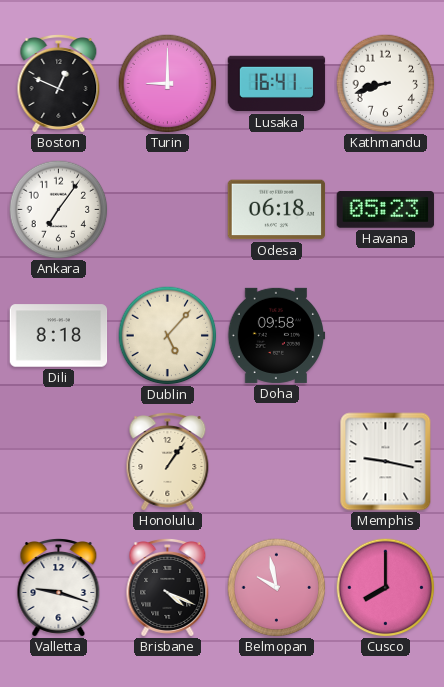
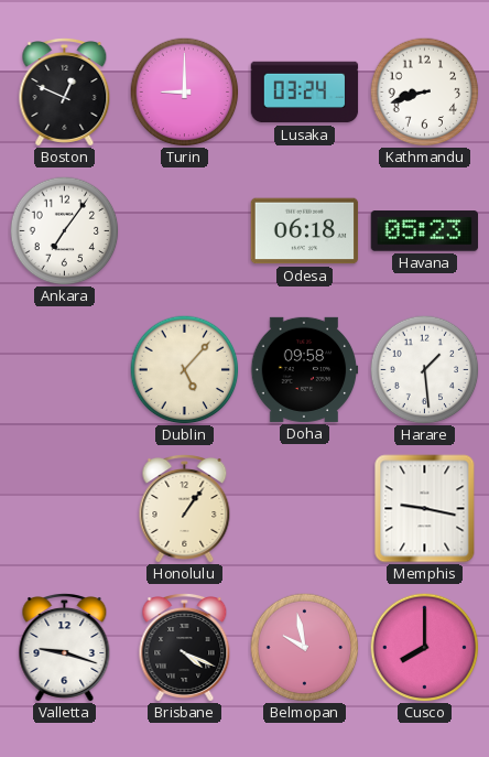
Lusaka: 16:41 -> 03:24 (305, 93)
Dili: 8:18 -> none (59, 336)
Harare: none -> 1:29 (425, 370)
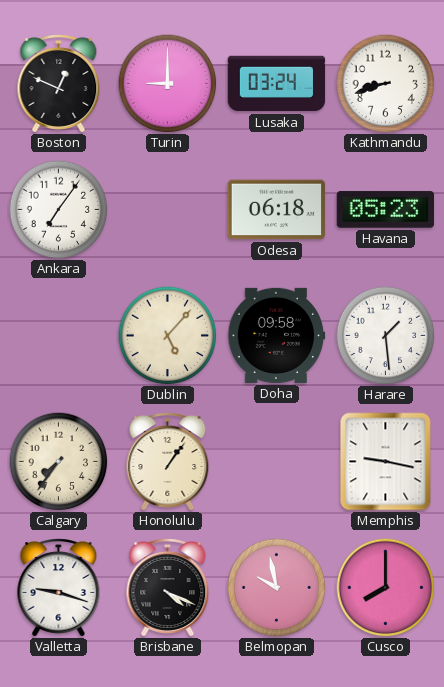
Calgary: none -> 7:36 (59, 462)
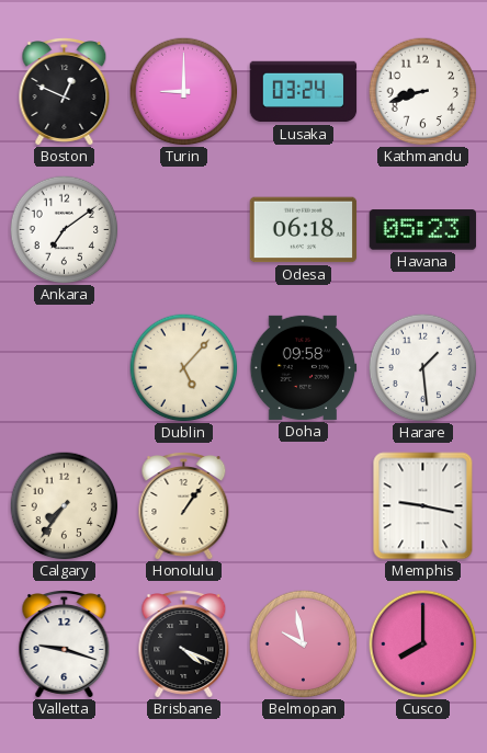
Ankara: 7:06 -> 7:09 (65, 230)
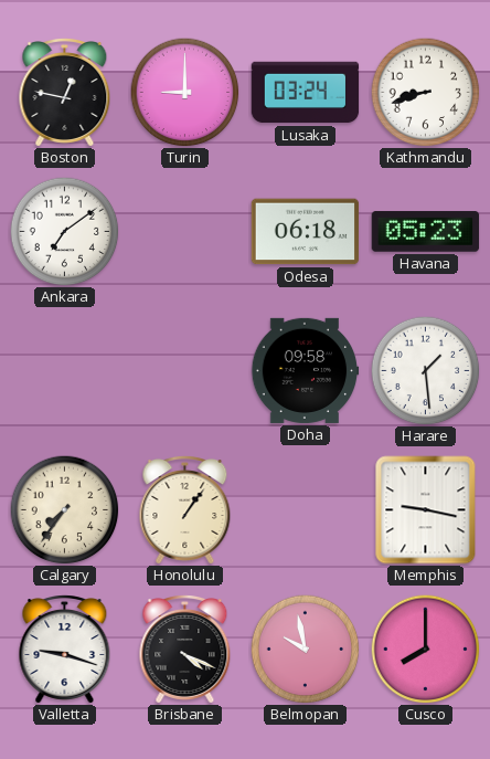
Boston: 12:49 -> 12:47 (65, 93)
Dublin: 5:07 -> none (184, 368)
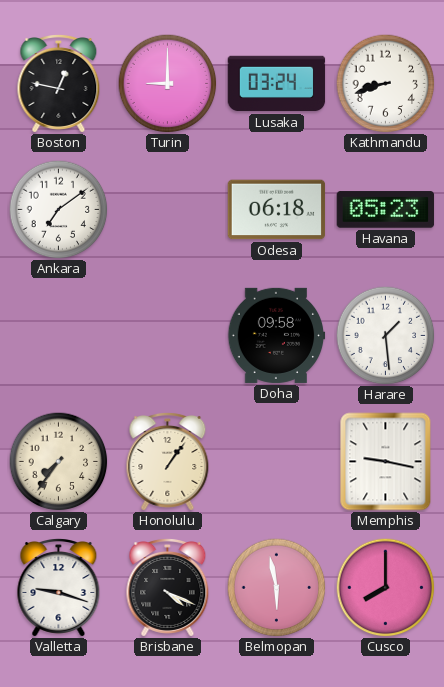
Belmopan: 9:58 -> 5:58 (277, 588)
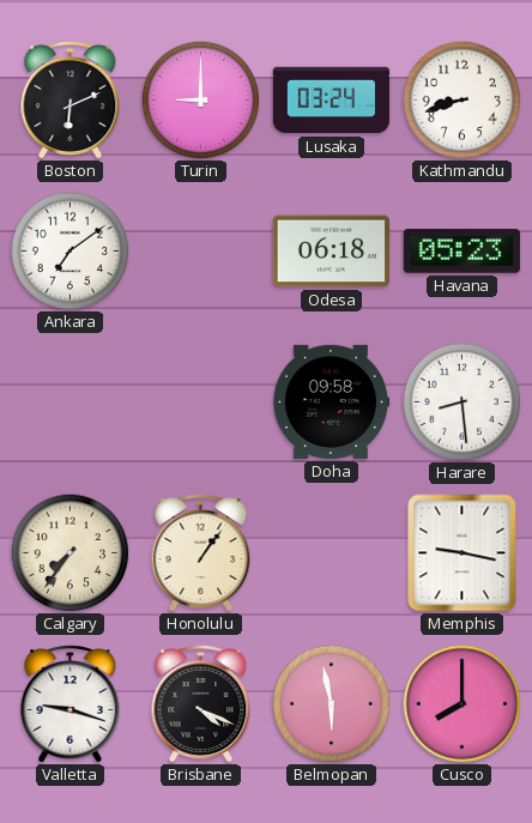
Boston: 12:47 -> 6:11 (71, 101)
Harare: 1:29 -> 8:29 (463, 403)
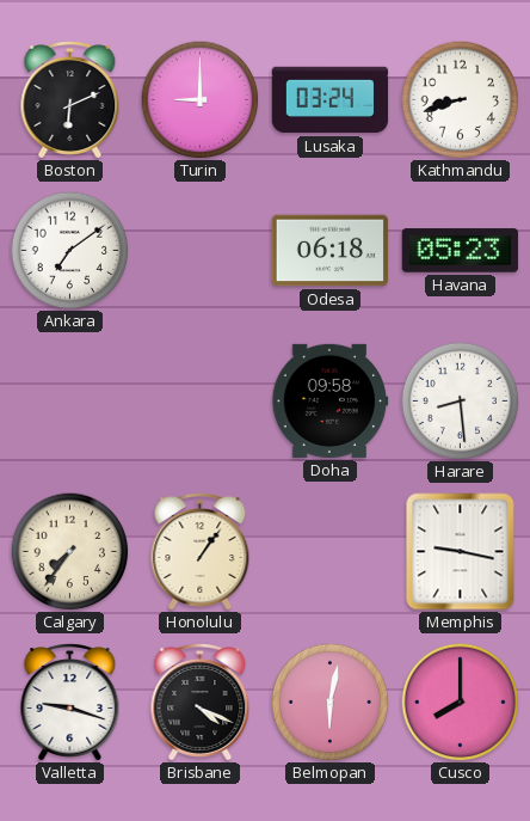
Belmopan: 5:58 -> 6:02 (331, 703)
